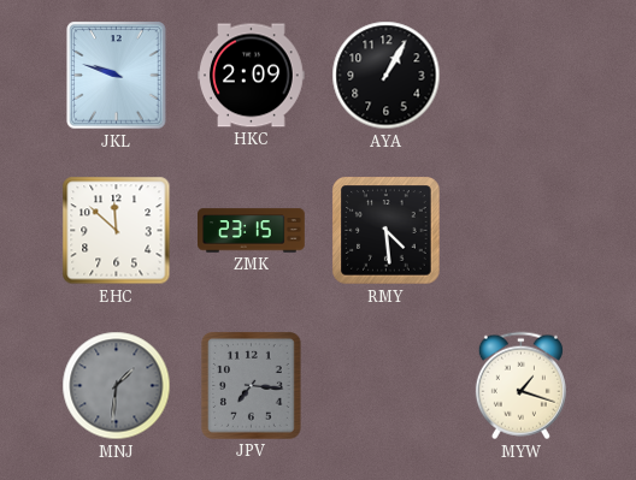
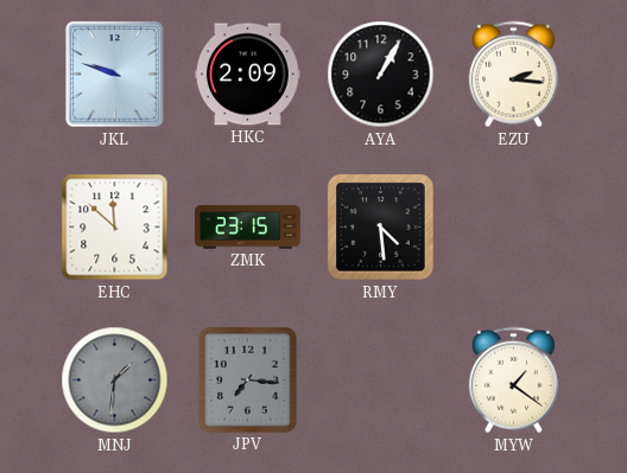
EZU: none -> 2:16 (513, 75)
MYW: 1:18 -> 1:21 (513, 381)
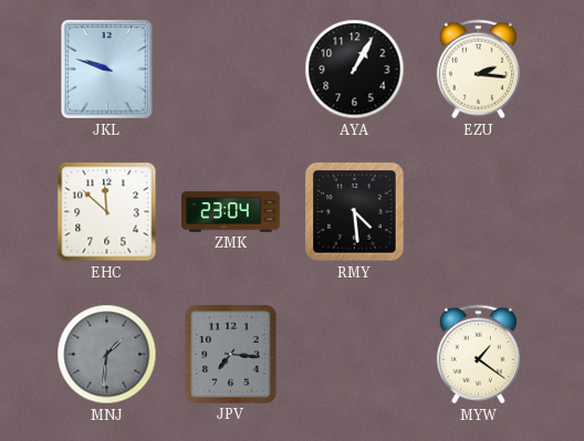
HKC: 2:09 -> none (248, 75)
ZMK: 23:15 -> 23:04 (231, 212)
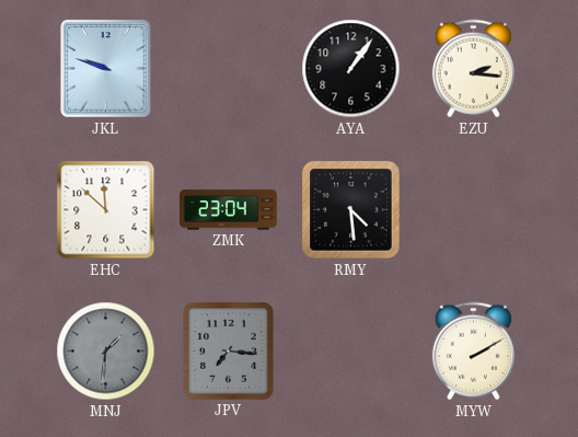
AYA: 1:05 -> 1:06 (351, 69)
MYW: 1:21 -> 2:10 (473, 352)
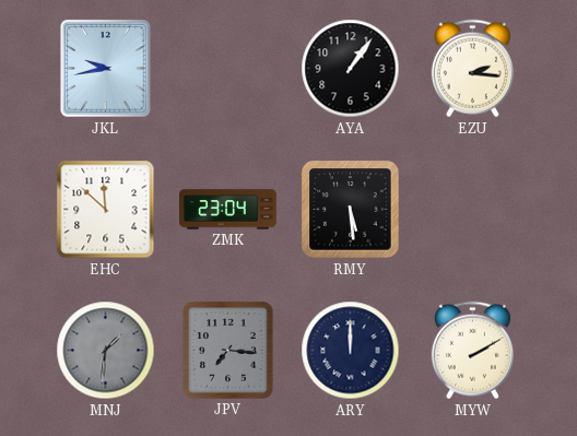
JKL: 9:48 -> 9:43 (106, 69)
RMY: 4:29 -> 5:29 (351, 210)
ARY: none -> 12:00 (351, 351)
